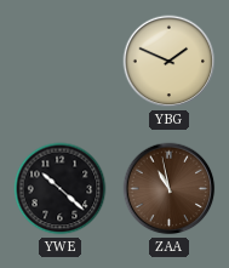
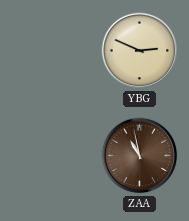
YBG: 1:49 -> 2:49 (140, 51)
YWE: 10:22 -> none (61, 189)
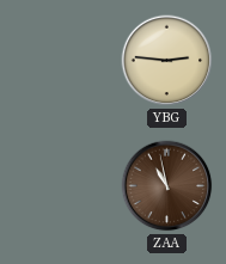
YBG: 2:49 -> 2:46 (167, 61)
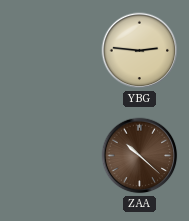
ZAA: 10:58 -> 10:22 (140, 156)
